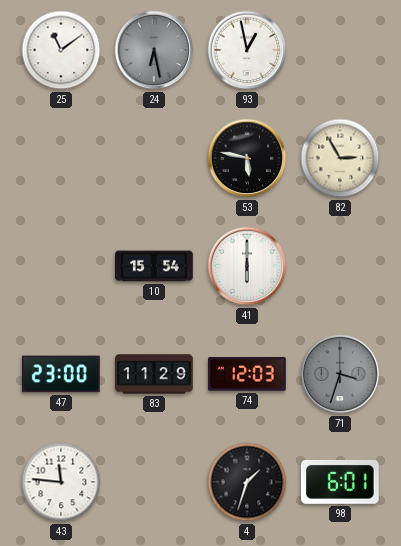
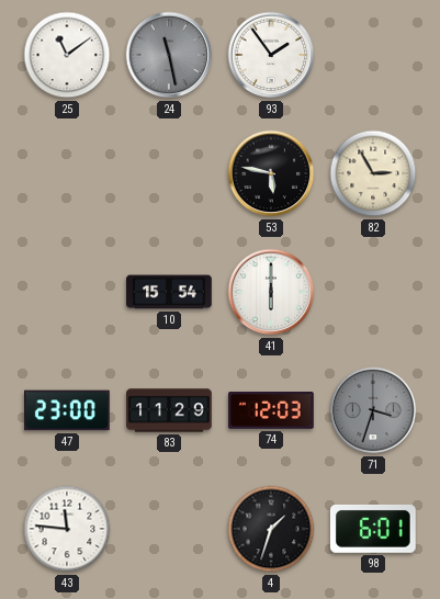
24: 6:28 -> 11:28 (169, 55)
93: 12:58 -> 1:54 (271, 55)
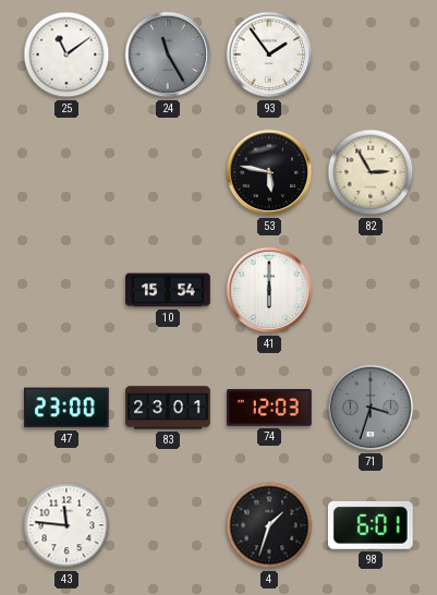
24: 11:28 -> 11:25 (168, 54)
83: 11:29 -> 23:01 (168, 408)
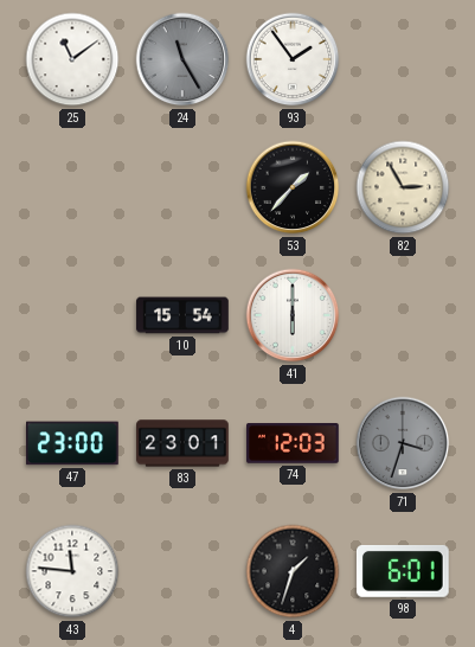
53: 5:47 -> 1:37 (293, 187)
